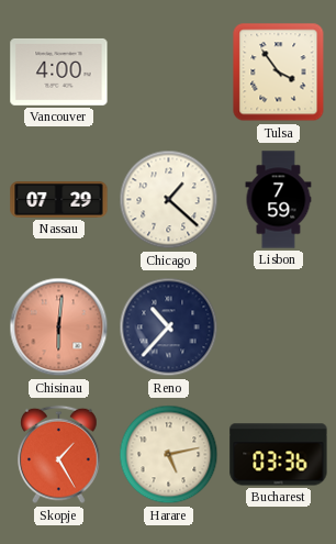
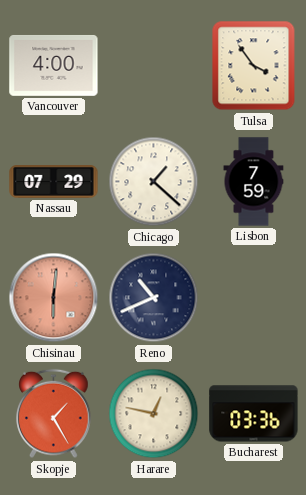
Reno: 10:37 -> 10:41 (154, 298)
Harare: 5:13 -> 12:47 (154, 414)
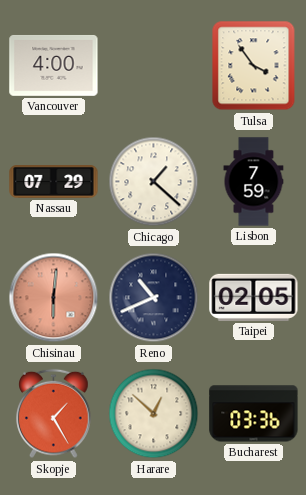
Taipei: none -> 02:05 (254, 297)
Harare: 12:47 -> 12:52 (154, 414)
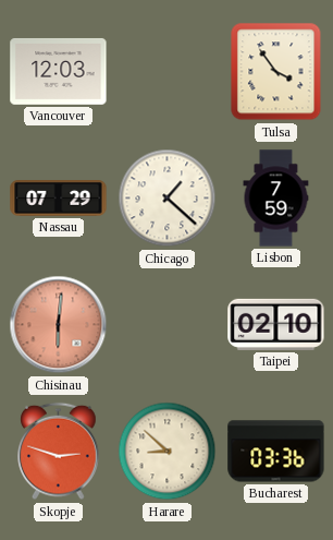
Vancouver: 4:00 -> 12:03 (59, 71)
Reno: 10:41 -> none (154, 298)
Taipei: 02:05 -> 02:10 (276, 324)
Skopje: 1:25 -> 2:48 (59, 452)
Harare: 12:52 -> 8:52 (168, 452)
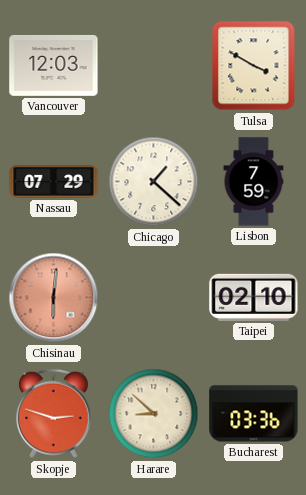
Tulsa: 3:54 -> 3:50 (254, 66)
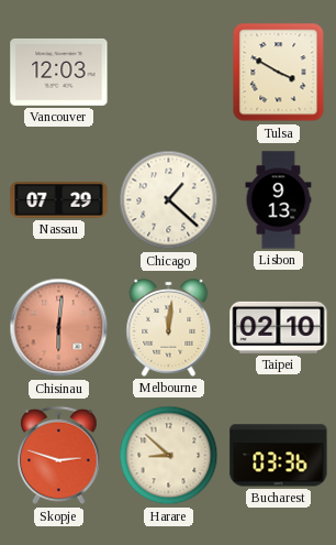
Lisbon: 7:59 -> 9:13 (279, 200)
Melbourne: none -> 12:01 (169, 327)
